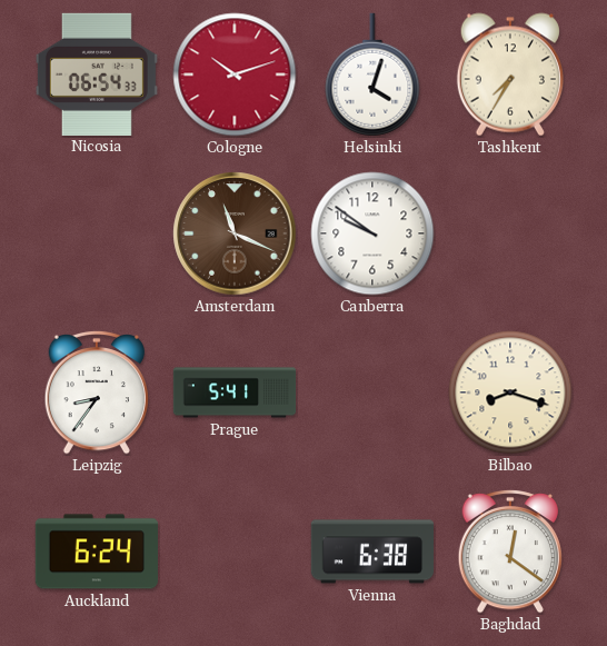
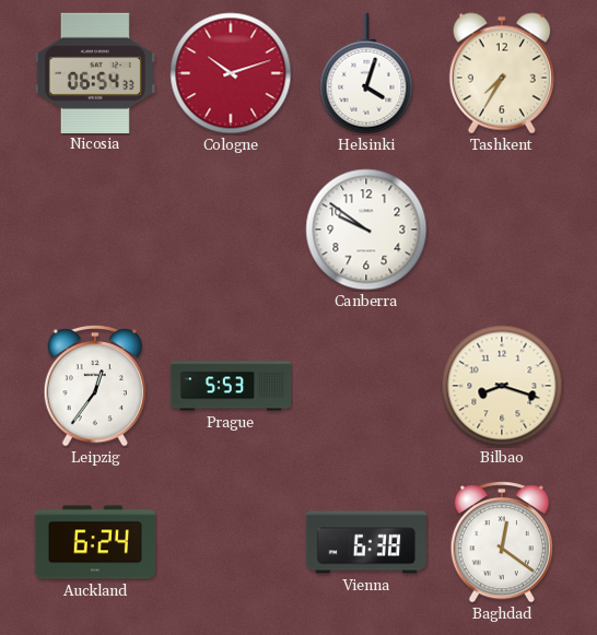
Amsterdam: 11:19 -> none (235, 233)
Leipzig: 8:36 -> 12:36 (94, 386)
Prague: 5:41 -> 5:53 (231, 386)
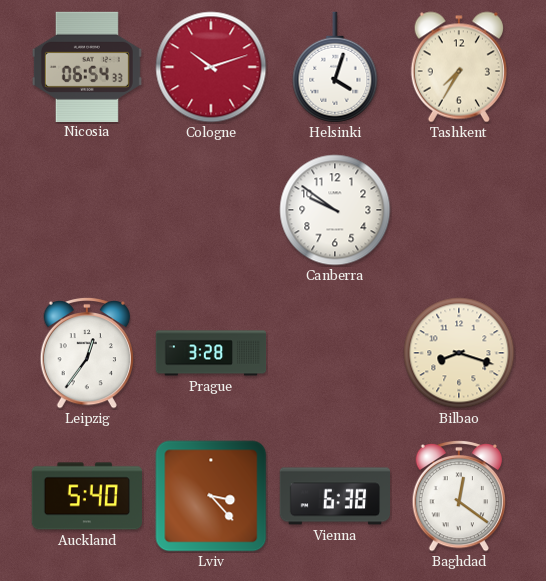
Prague: 5:53 -> 3:28 (211, 353)
Auckland: 6:24 -> 5:40 (86, 496)
Lviv: none -> 3:23 (211, 496)
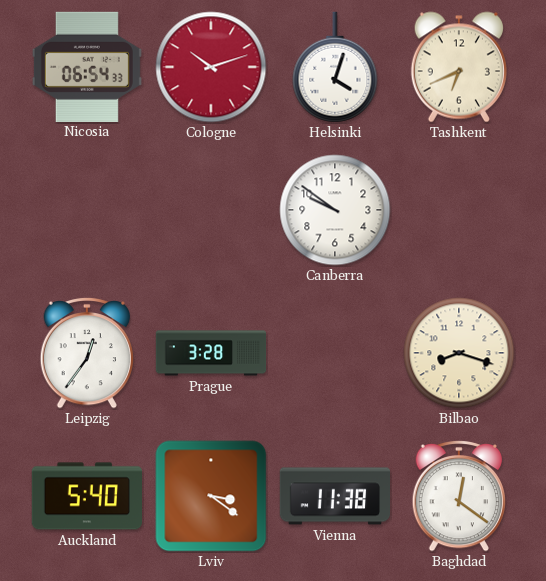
Tashkent: 7:35 -> 6:41 (459, 67)
Lviv: 3:23 -> 3:21 (211, 496)
Vienna: 6:38 -> 11:38 (334, 496)
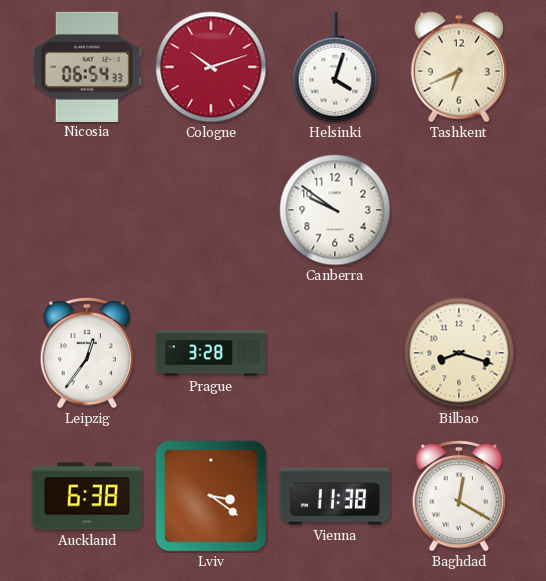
Auckland: 5:40 -> 6:38 (86, 496)
Baghdad: 12:21 -> 12:20 (458, 496)
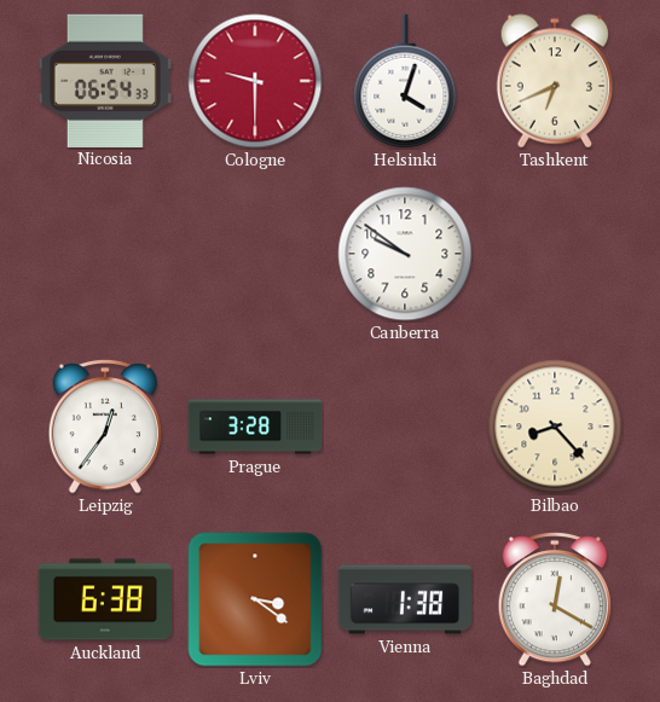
Cologne: 10:12 -> 9:30 (255, 81)
Bilbao: 8:18 -> 8:23 (555, 427)
Vienna: 11:38 -> 1:38 (404, 599)
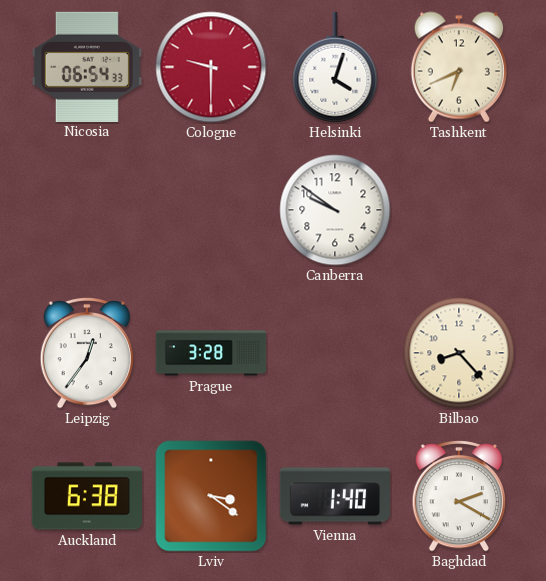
Vienna: 1:38 -> 1:40 (334, 496)
Baghdad: 12:20 -> 2:20 (458, 496)
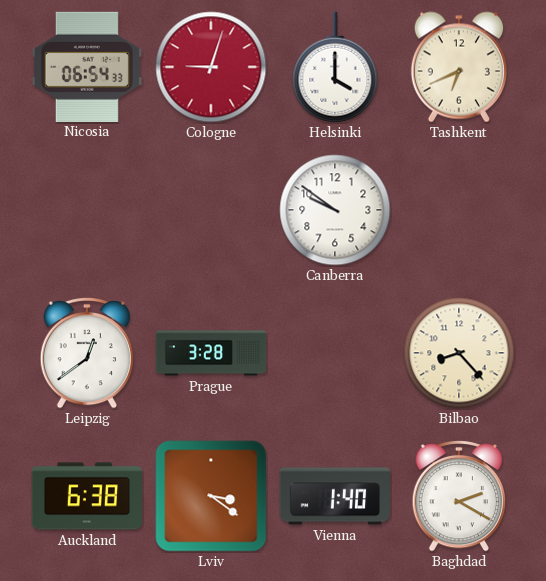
Cologne: 9:30 -> 9:03 (211, 67)
Helsinki: 4:03 -> 4:00 (335, 67)
Leipzig: 12:36 -> 12:39 (86, 353)
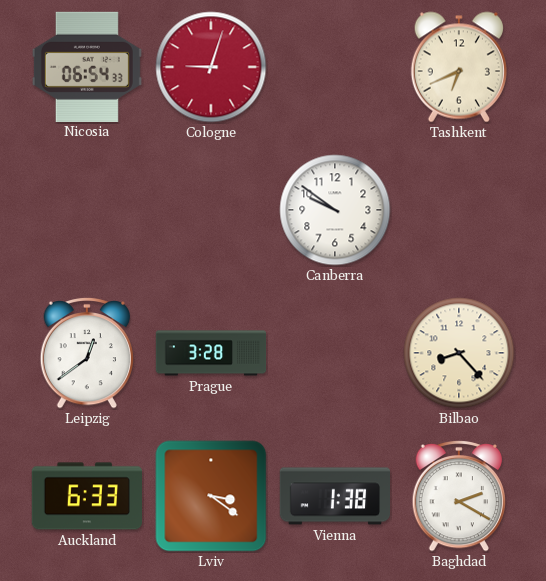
Helsinki: 4:00 -> none (335, 67)
Auckland: 6:38 -> 6:33 (86, 496)
Vienna: 1:40 -> 1:38 (334, 496)
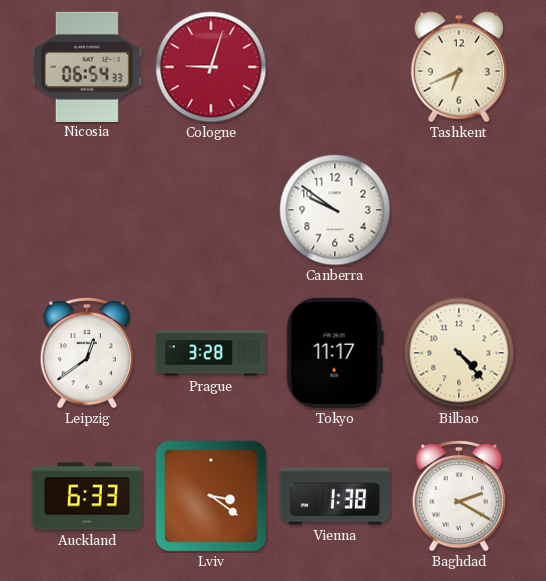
Tokyo: none -> 11:17 (335, 353)
Bilbao: 8:23 -> 4:23 (459, 353)
